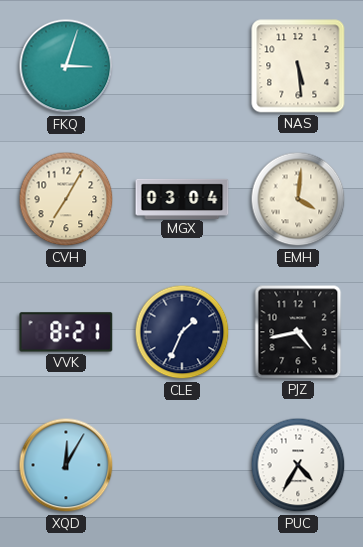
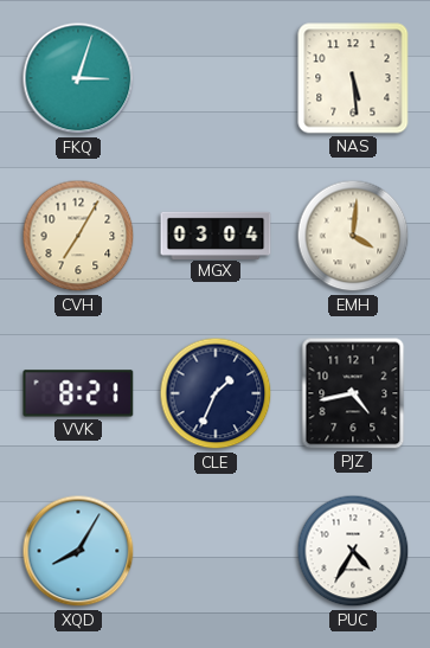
XQD: 12:05 -> 8:05 (78, 551)
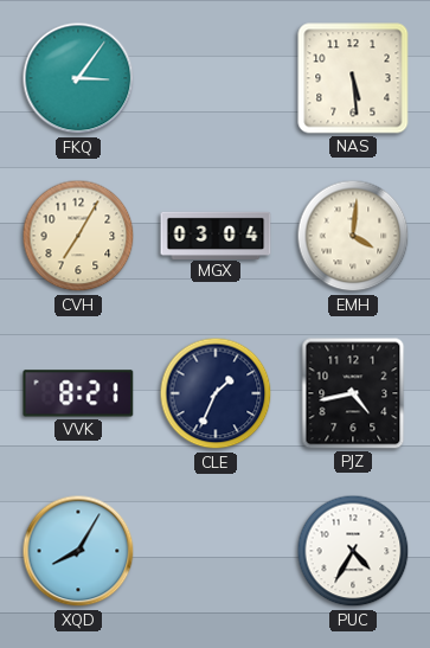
FKQ: 3:03 -> 3:06 (78, 78)
